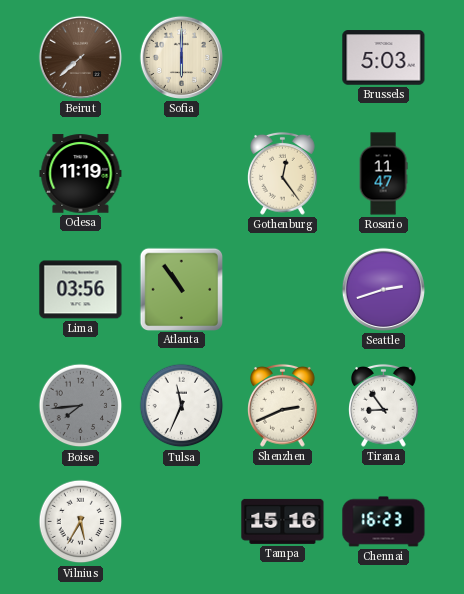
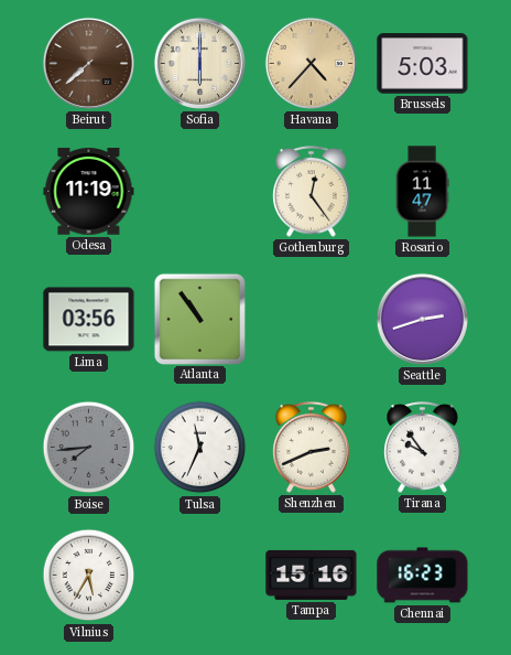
Havana: none -> 4:37 (311, 63)
Tirana: 8:54 -> 9:54 (423, 447)
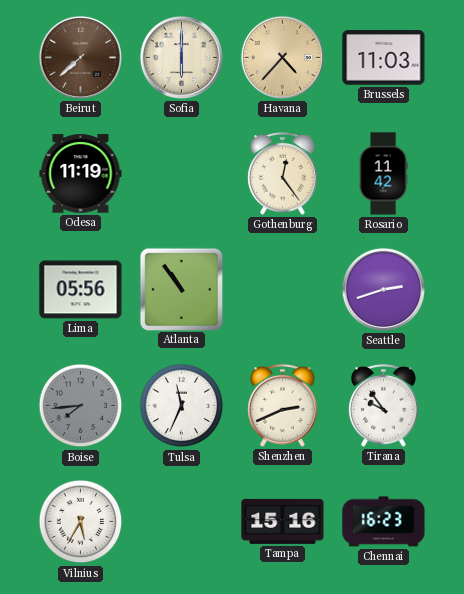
Brussels: 5:03 -> 11:03 (384, 58)
Rosario: 11:47 -> 11:42 (383, 174)
Lima: 03:56 -> 05:56 (81, 290)
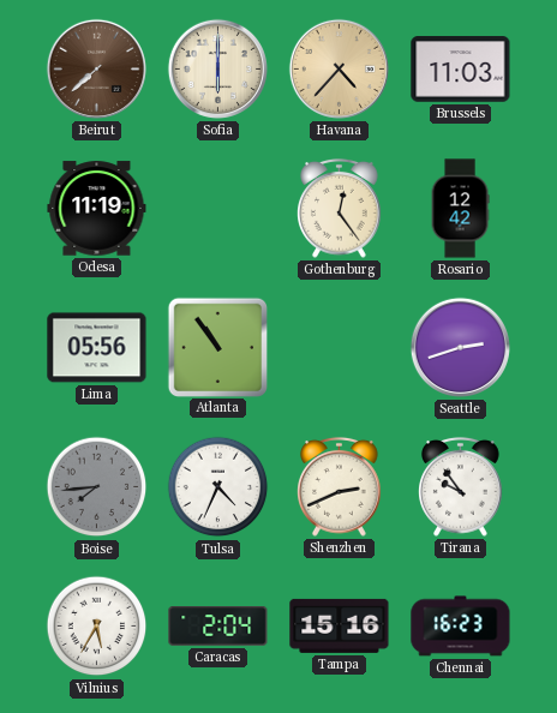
Rosario: 11:42 -> 12:42 (460, 209)
Tulsa: 11:34 -> 4:34 (218, 487)
Caracas: none -> 2:04 (218, 627)
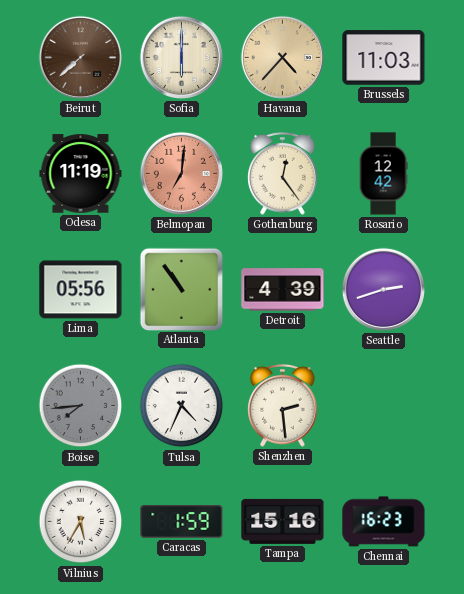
Belmopan: none -> 7:01 (181, 173)
Detroit: none -> 4:39 (283, 290)
Shenzhen: 2:41 -> 2:29 (283, 405)
Tirana: 9:54 -> none (461, 486)
Caracas: 2:04 -> 1:59 (182, 522)
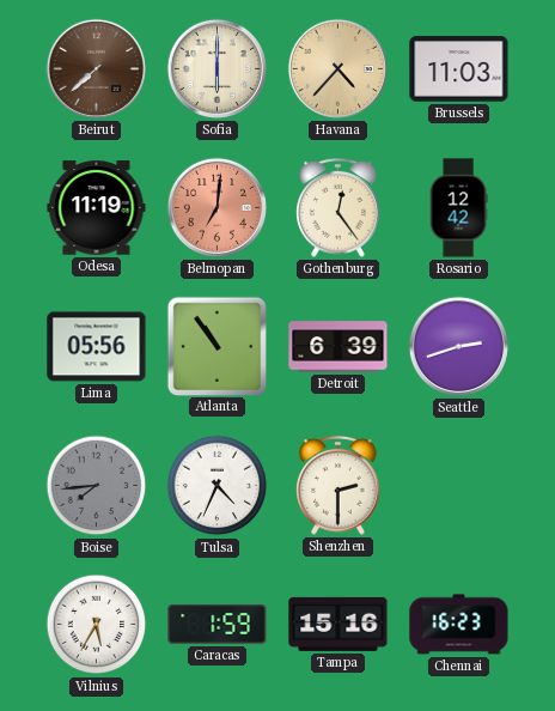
Detroit: 4:39 -> 6:39 (339, 347)
Shenzhen: 2:29 -> 2:30 (339, 485)
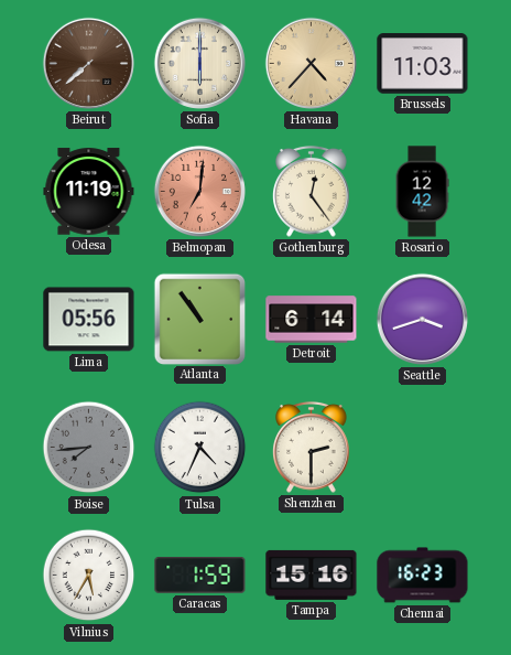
Detroit: 6:39 -> 6:14 (312, 320)
Seattle: 2:42 -> 3:42 (422, 319)
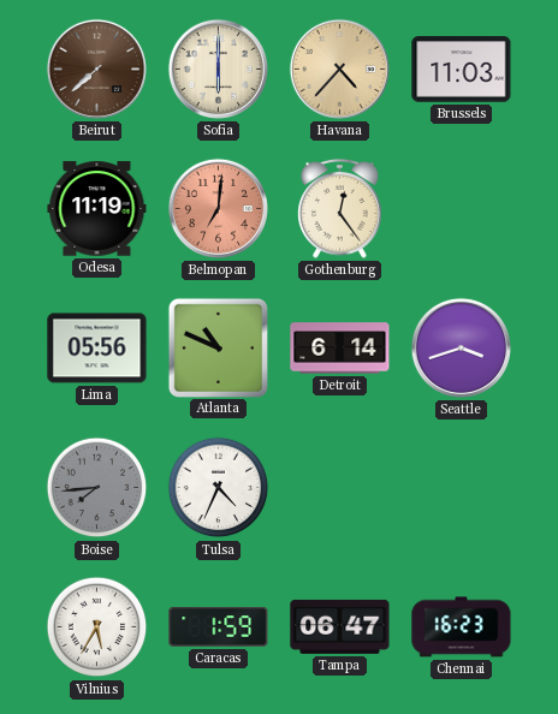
Rosario: 12:42 -> none (422, 192)
Atlanta: 10:54 -> 10:49 (218, 347)
Shenzhen: 2:30 -> none (312, 447)
Tampa: 15:16 -> 06:47 (340, 626)
